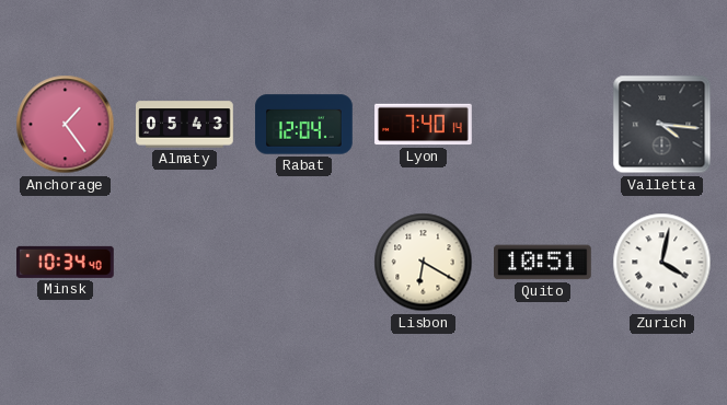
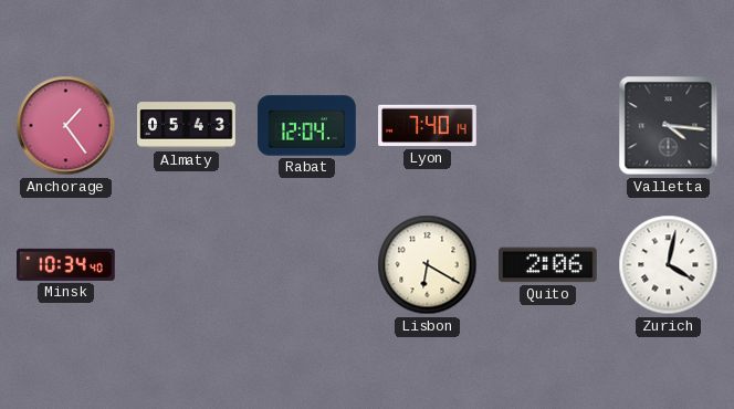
Quito: 10:51 -> 2:06 (548, 265)
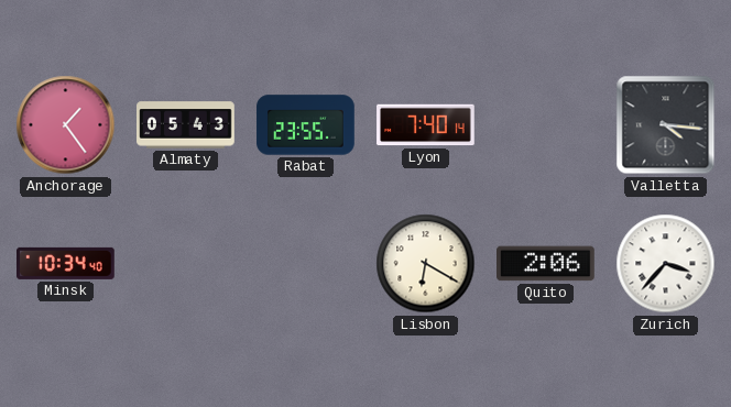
Rabat: 12:04 -> 23:55 (306, 125)
Zurich: 4:02 -> 3:37 (666, 264)
